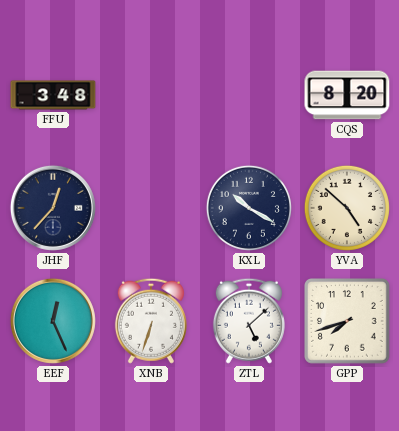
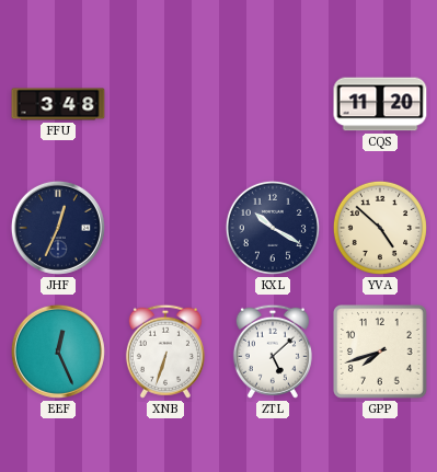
CQS: 8:20 -> 11:20 (380, 104)
JHF: 12:37 -> 12:34 (58, 228)
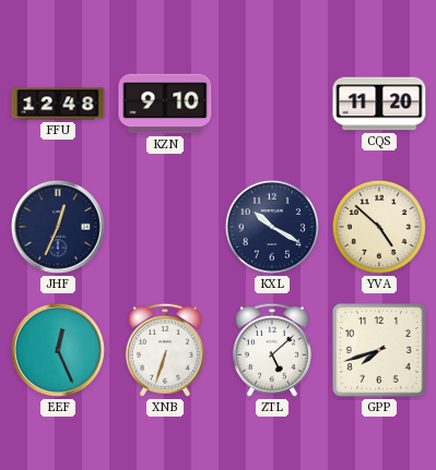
FFU: 3:48 -> 12:48 (58, 104)
KZN: none -> 9:10 (165, 104)
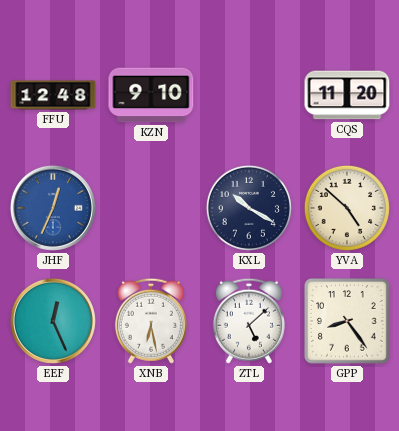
JHF dial: navy -> blue (53, 208)
XNB: 6:33 -> 6:28 (151, 321)
GPP: 7:42 -> 8:24 (348, 322)
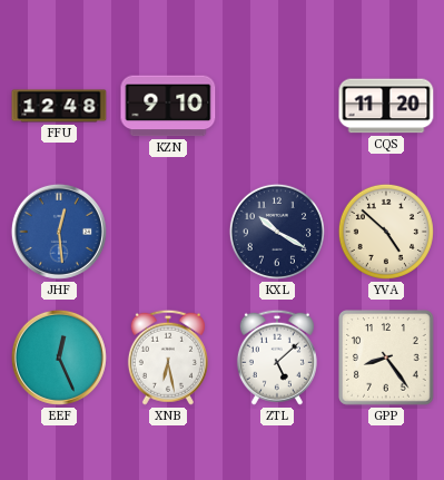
JHF: 12:34 -> 12:29 (59, 232)
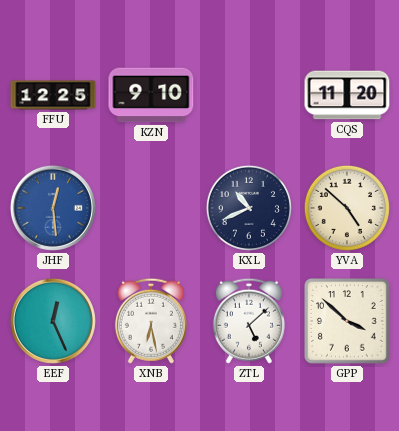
FFU: 12:48 -> 12:25 (53, 95)
KXL: 10:20 -> 10:41 (249, 208)
GPP: 8:24 -> 3:52 (348, 322)
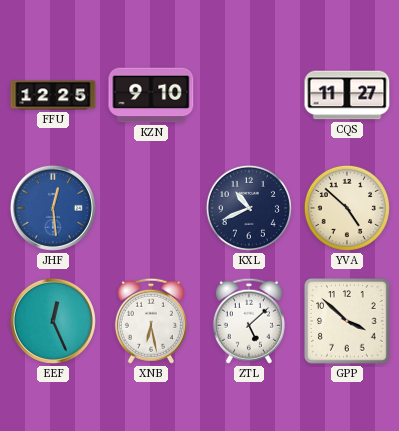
CQS: 11:20 -> 11:27 (347, 95)
